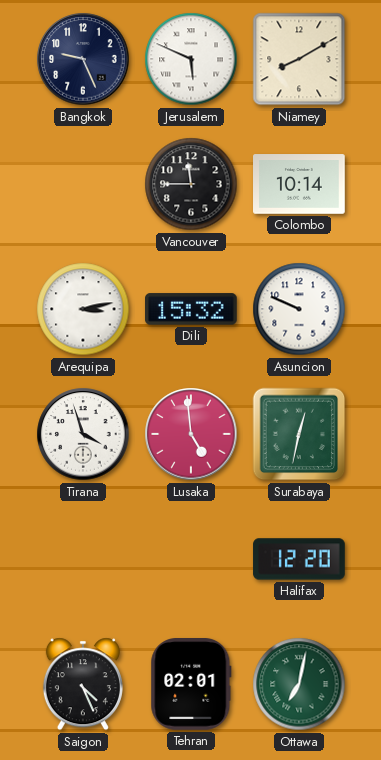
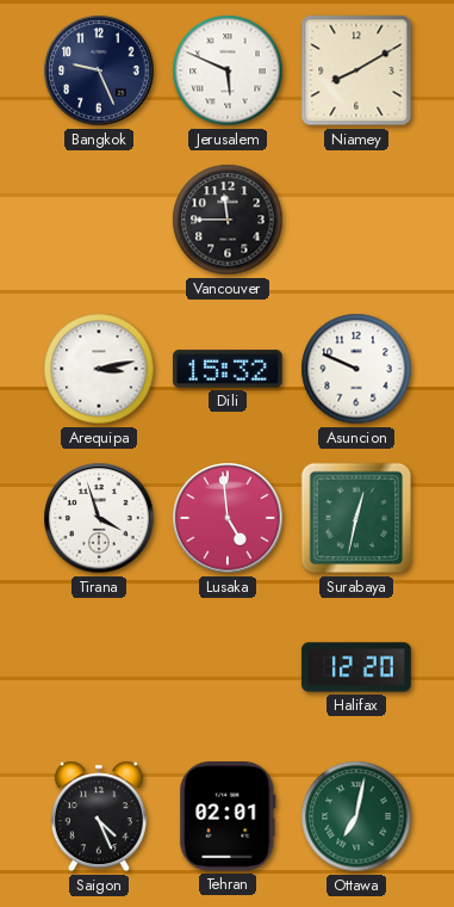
Colombo: 10:14 -> none (300, 184)
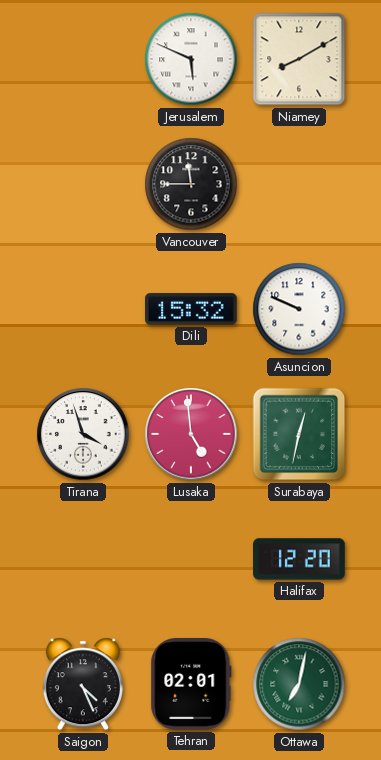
Bangkok: 9:26 -> none (99, 70)
Arequipa: 3:13 -> none (99, 369)
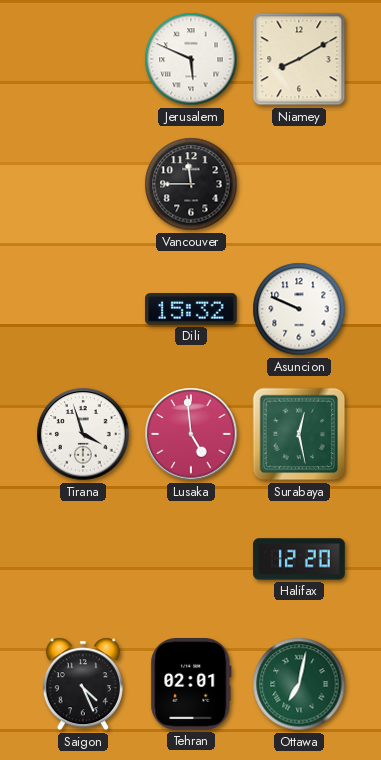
Surabaya: 12:32 -> 12:28 (299, 434)
